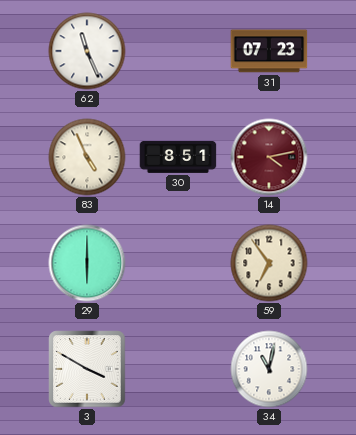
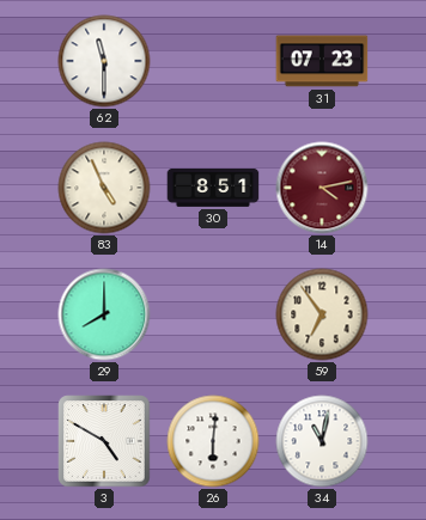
62: 11:26 -> 11:30 (104, 61)
29: 6:00 -> 8:00 (104, 314)
3: 3:50 -> 4:50 (104, 441)
26: none -> 6:01 (213, 441)
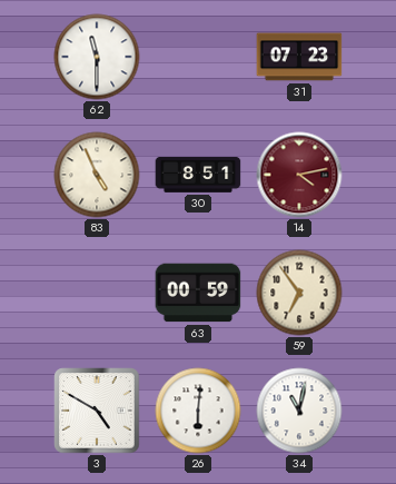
29: 8:00 -> none (104, 314)
63: none -> 00:59 (198, 293)
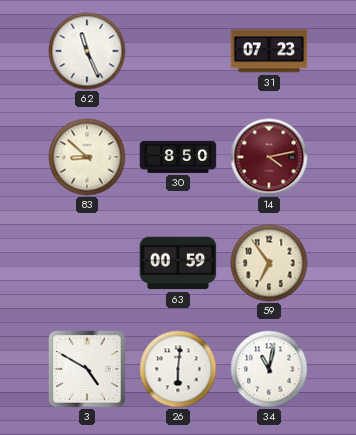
62: 11:30 -> 11:26 (87, 51)
83: 4:56 -> 8:52 (87, 157)
30: 8:51 -> 8:50 (178, 157)
